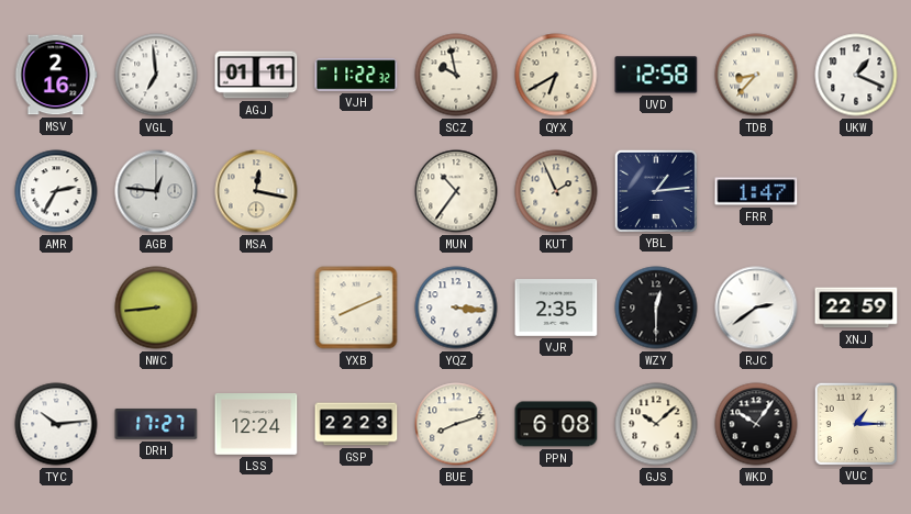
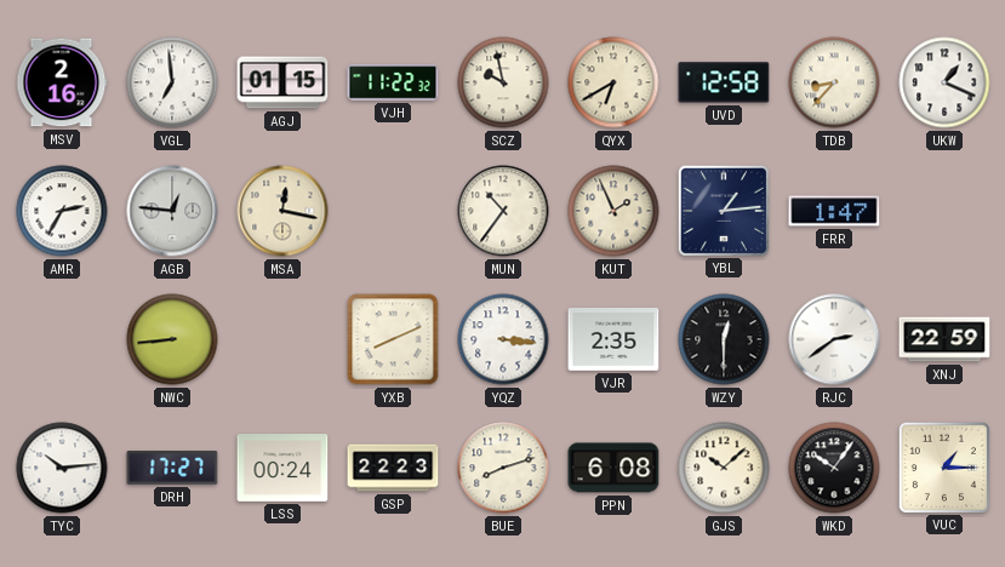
AGJ: 01:11 -> 01:15 (282, 82)
LSS: 12:24 -> 00:24 (282, 468)
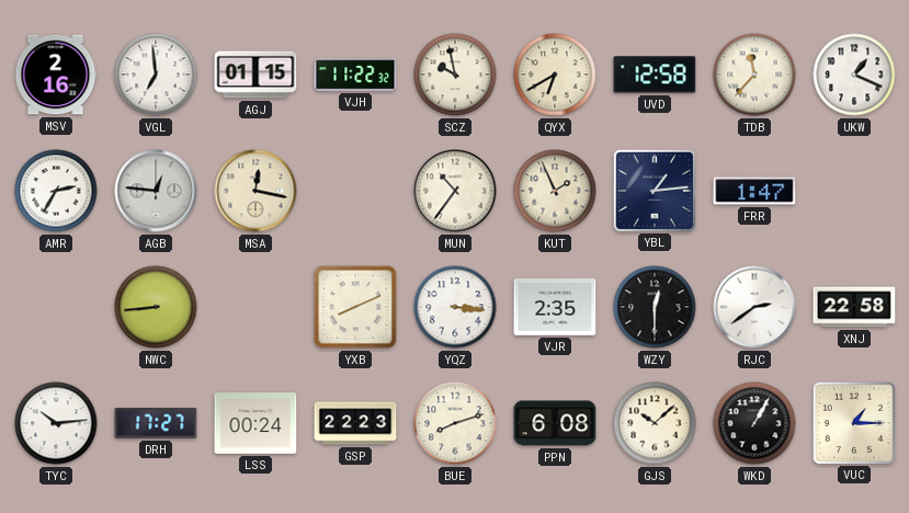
TDB: 8:37 -> 11:37 (754, 75)
XNJ: 22:59 -> 22:58 (854, 307)
WKD: 10:06 -> 1:05 (754, 423)
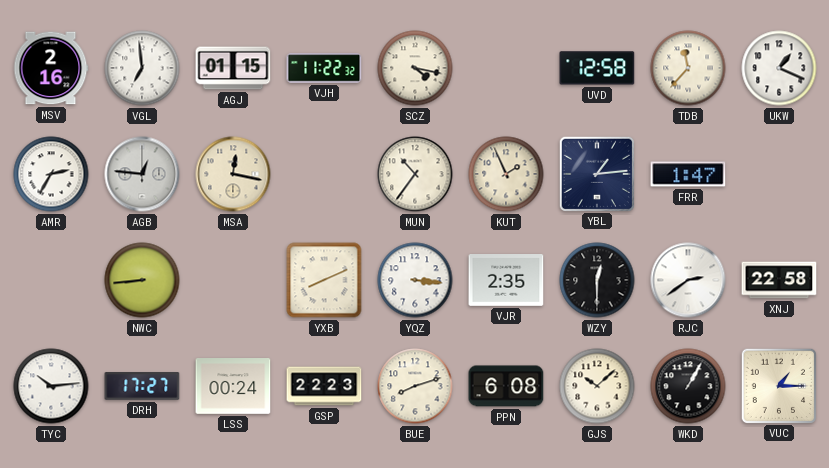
SCZ: 9:58 -> 4:17 (415, 68)
QYX: 6:40 -> none (555, 75)
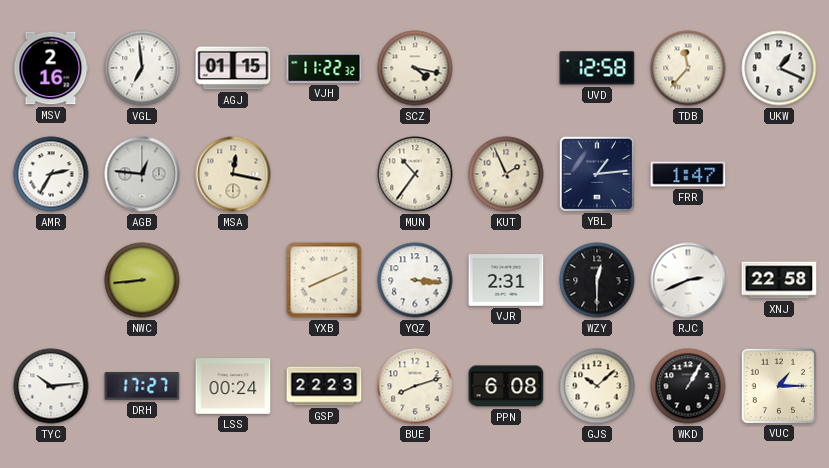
VJR: 2:35 -> 2:31 (506, 280)
RJC: 2:39 -> 2:41 (688, 280)
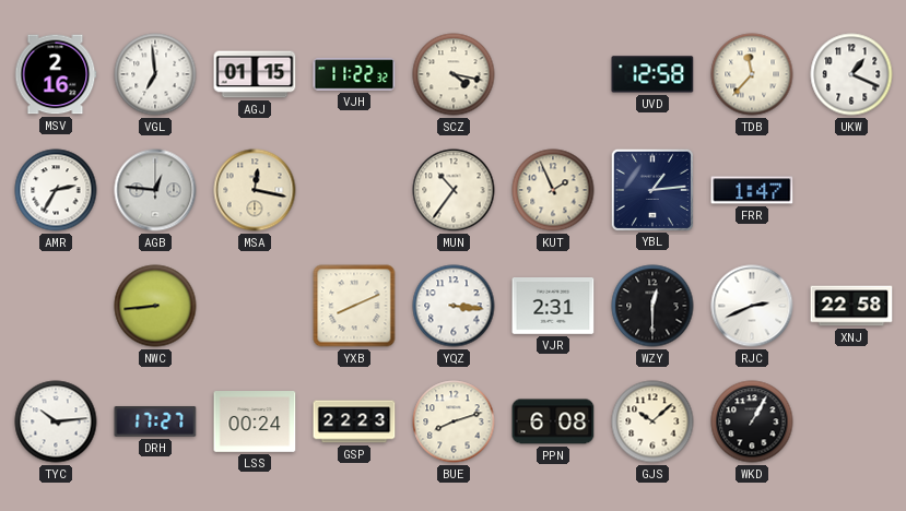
VUC: 1:15 -> none (778, 385)
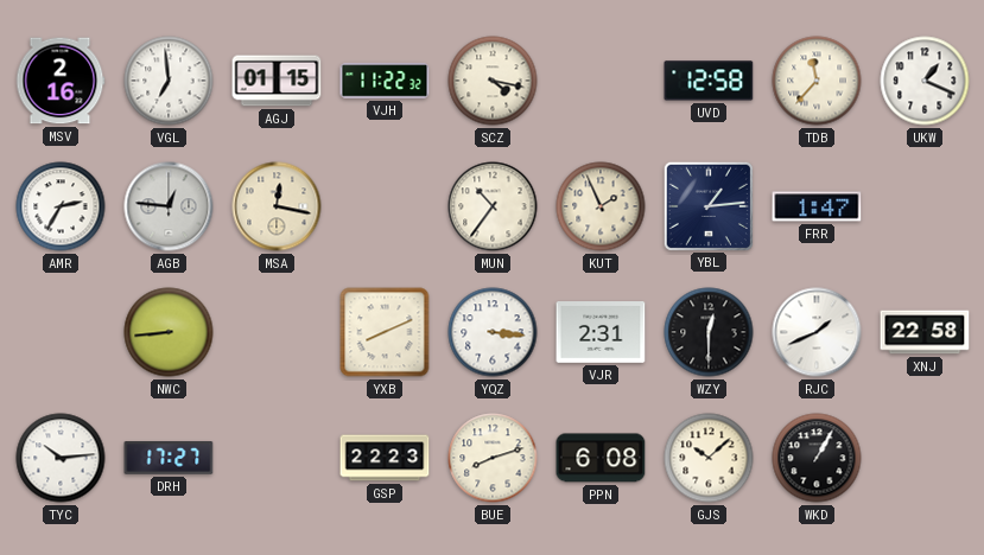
RJC: 2:41 -> 1:41 (817, 332)
LSS: 00:24 -> none (255, 421)
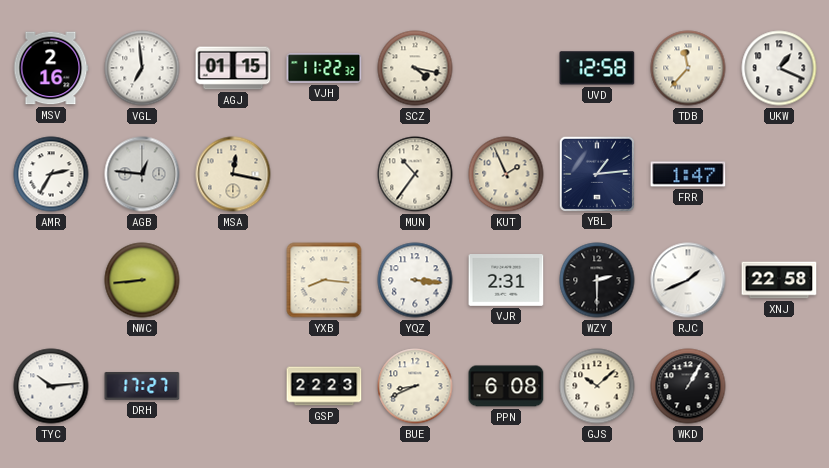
YXB: 8:11 -> 8:16 (324, 280)
WZY: 12:30 -> 2:30 (597, 280)
BUE: 8:12 -> 8:41 (415, 386)
